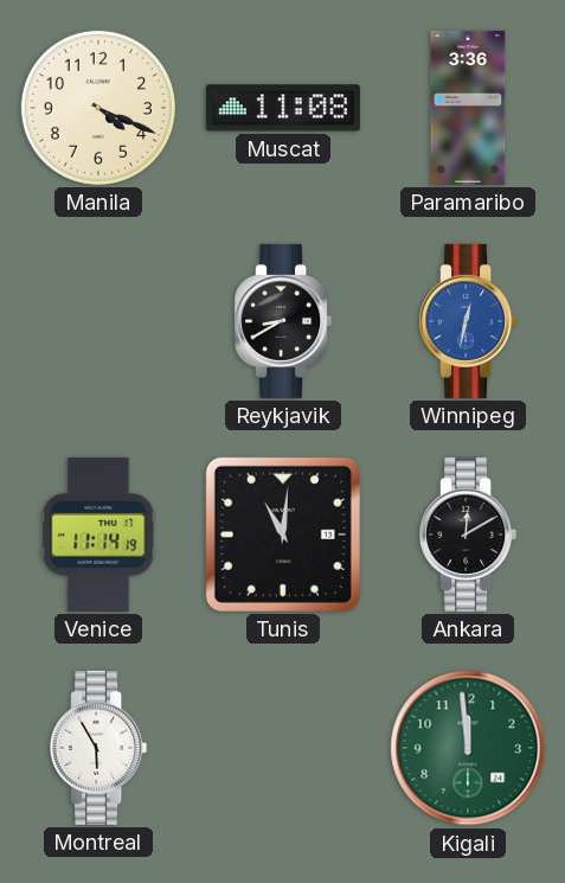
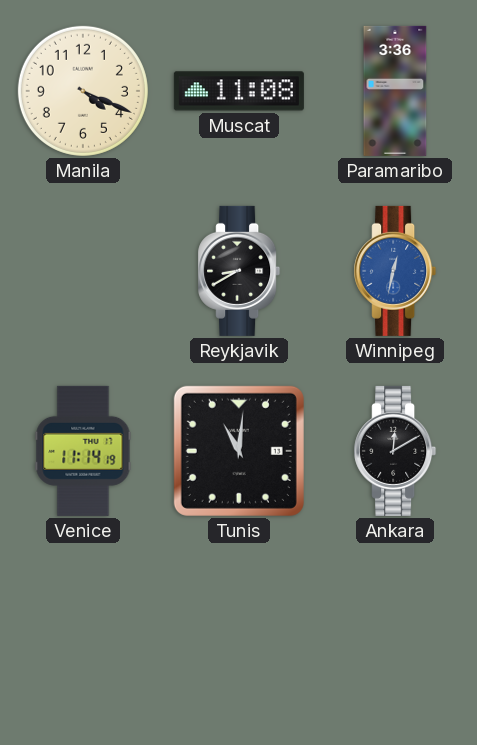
Montreal: 5:55 -> none (98, 748)
Kigali: 11:59 -> none (468, 748)
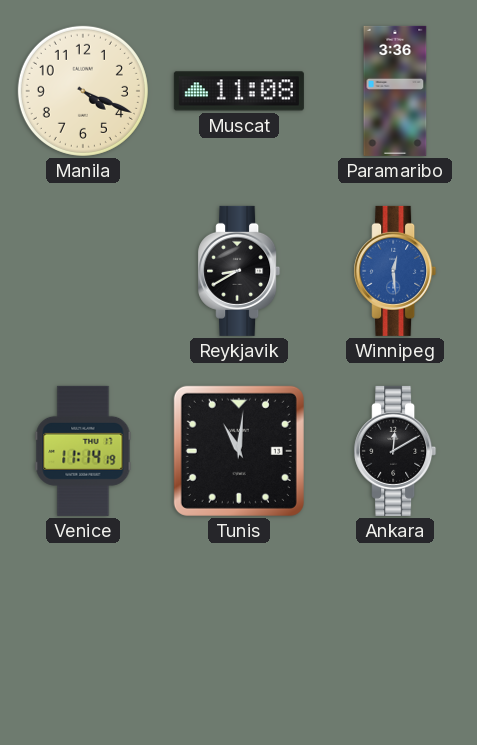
Winnipeg: 12:32 -> 12:29 (395, 271)
